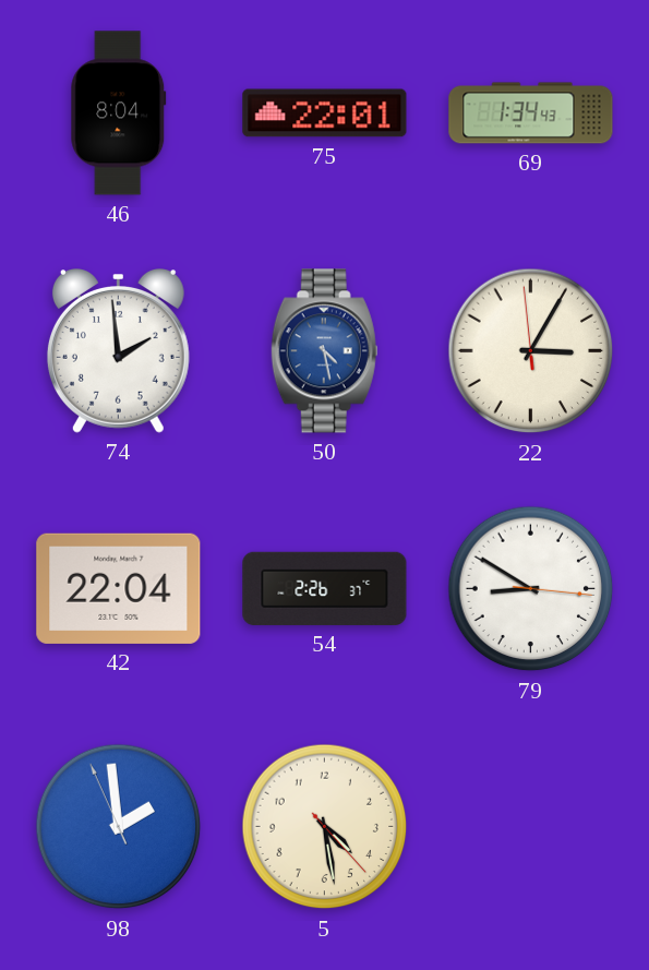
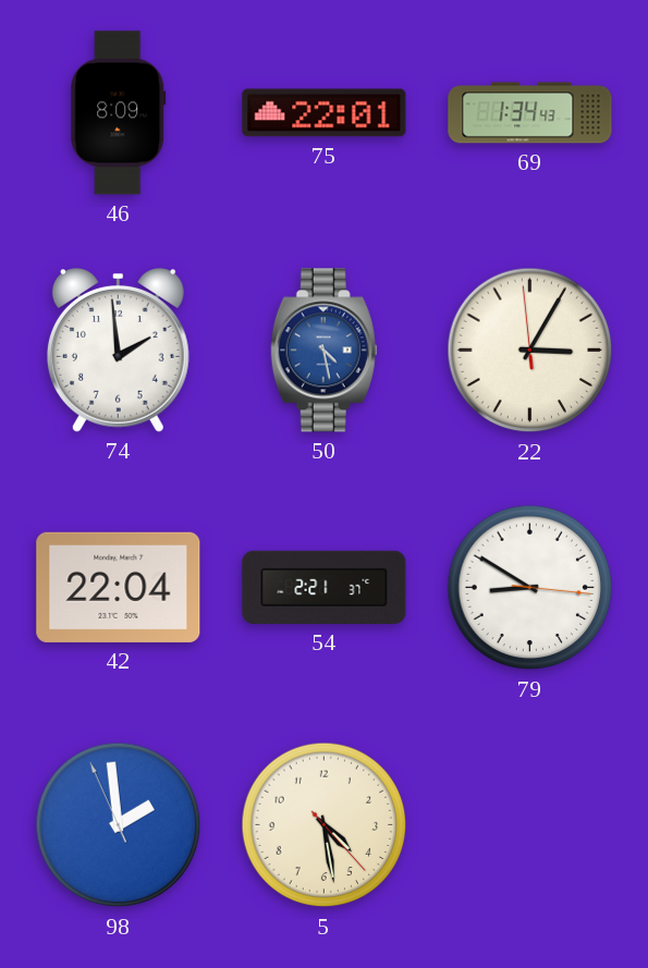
46: 8:04 -> 8:09 (119, 113)
54: 2:26 -> 2:21 (325, 587)
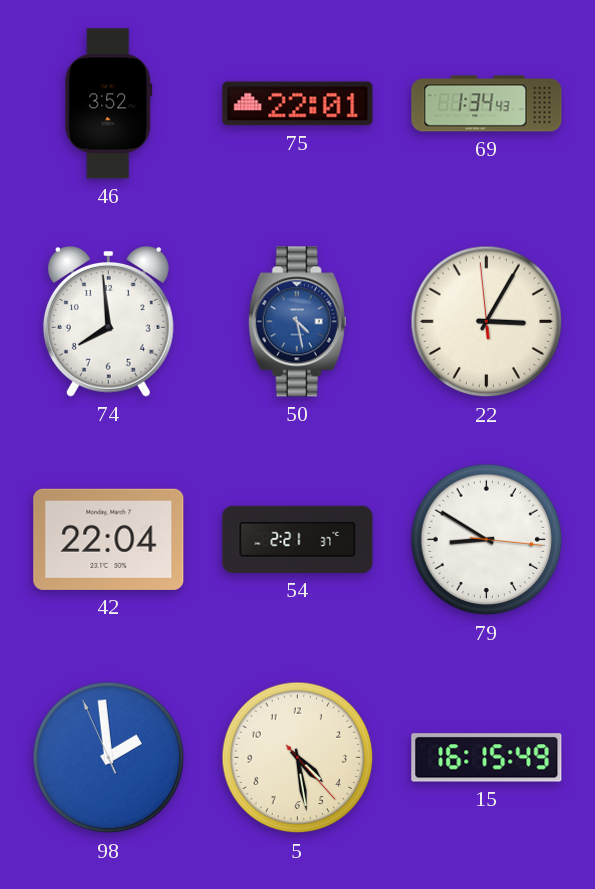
46: 8:09 -> 3:52 (109, 104)
74: 1:59 -> 7:59 (108, 322)
15: none -> 16:15 (487, 758)
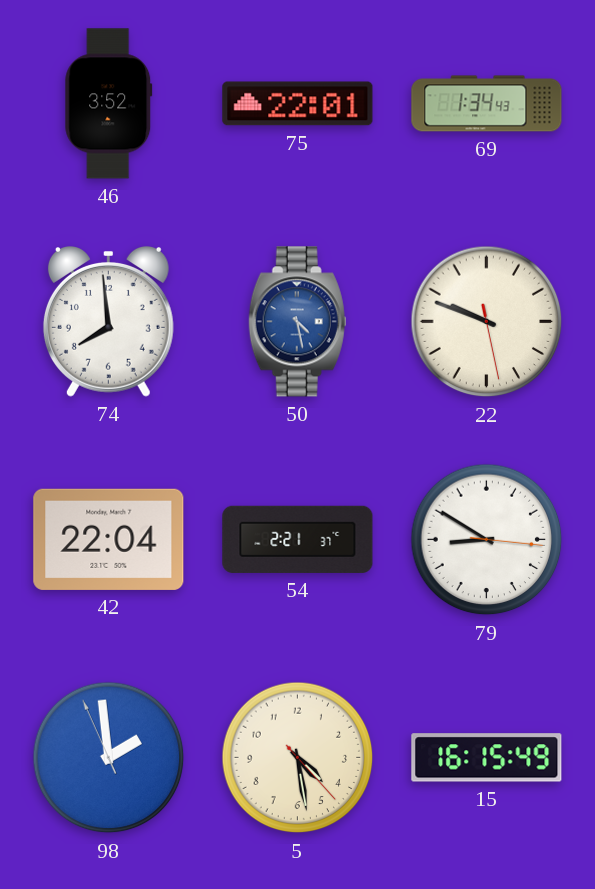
22: 3:04 -> 9:48 (487, 322)
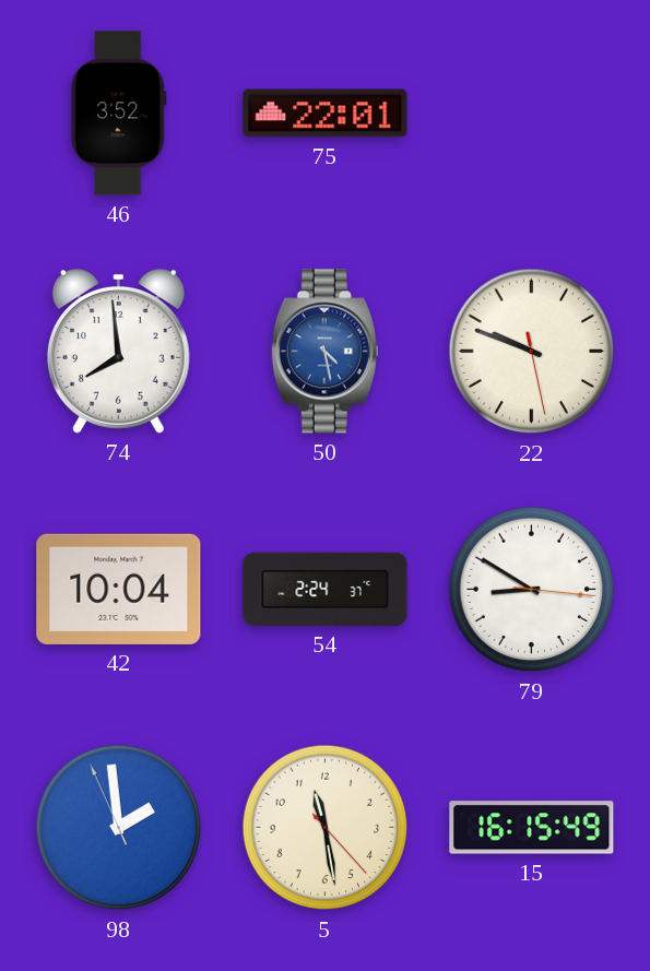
69: 1:34 -> none (487, 104)
42: 22:04 -> 10:04 (119, 589)
54: 2:21 -> 2:24 (326, 589)
5: 4:28 -> 11:28 (326, 828)
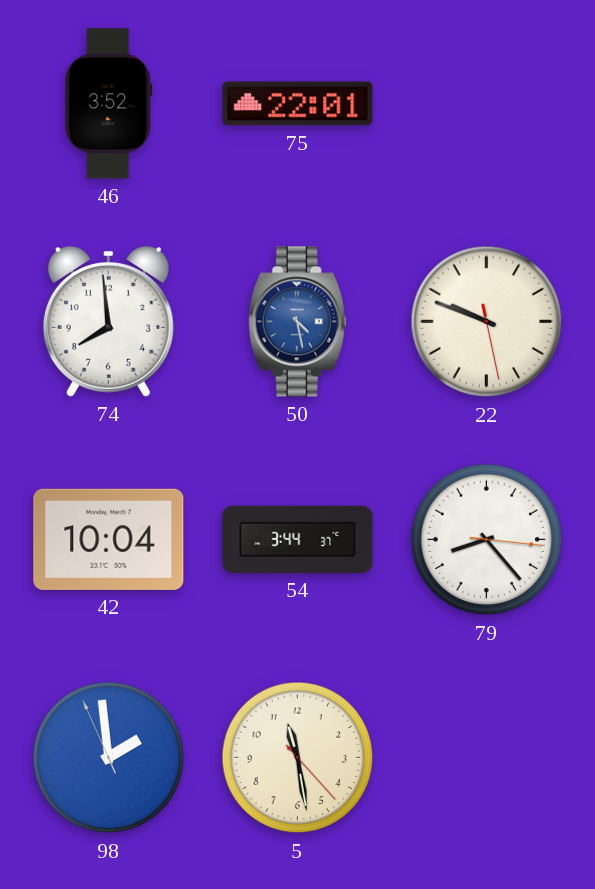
54: 2:24 -> 3:44 (298, 539)
79: 8:50 -> 8:23 (487, 540)
15: 16:15 -> none (532, 828)
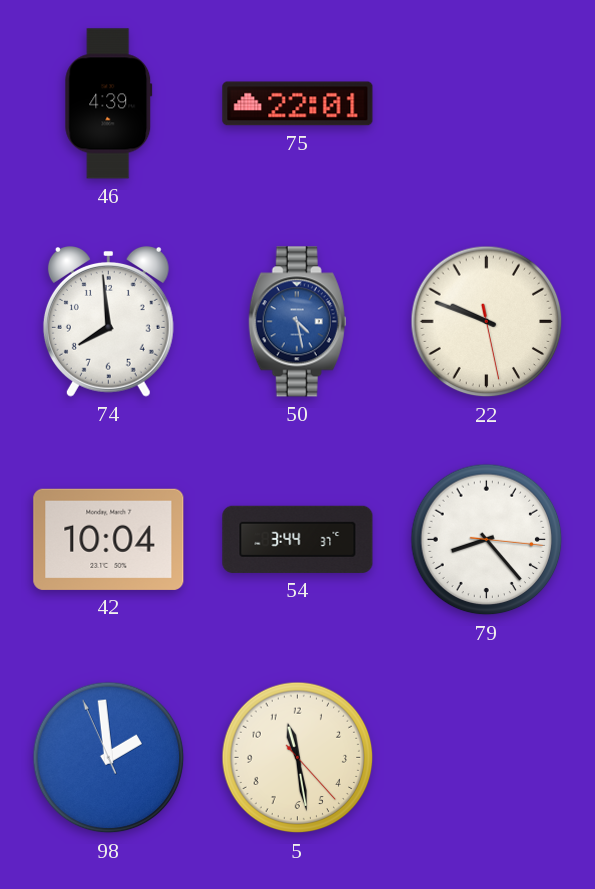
46: 3:52 -> 4:39 (109, 104)
